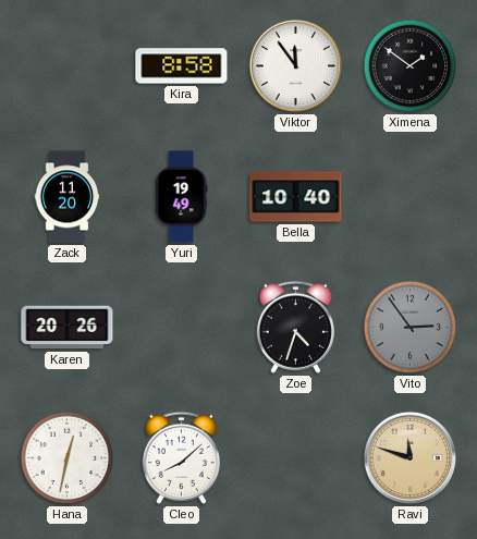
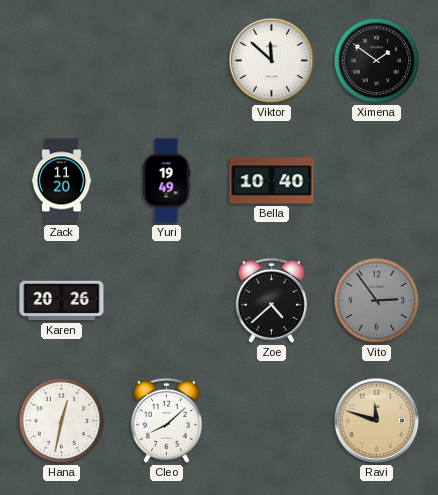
Kira: 8:58 -> none (182, 66)
Viktor: 11:54 -> 11:52 (272, 61)
Zoe: 4:33 -> 4:38 (271, 300)
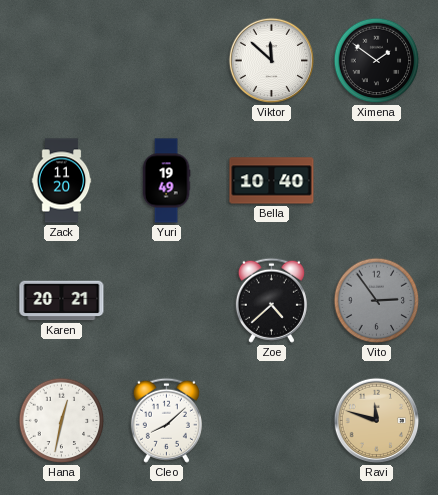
Karen: 20:26 -> 20:21 (62, 301)
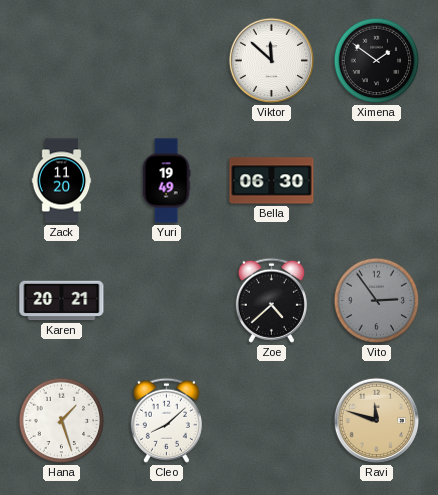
Bella: 10:40 -> 06:30 (272, 181)
Hana: 12:32 -> 1:27 (62, 421)
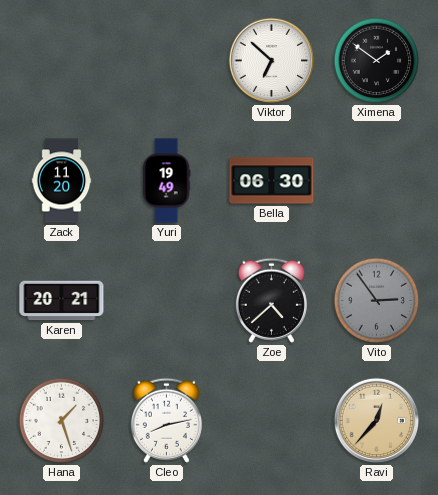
Viktor: 11:52 -> 6:52 (272, 61)
Cleo: 8:08 -> 8:13 (166, 420)
Ravi: 11:48 -> 12:37 (377, 421)
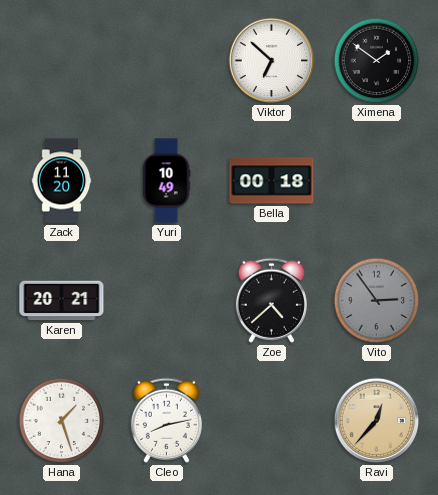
Yuri: 19:49 -> 10:49 (166, 181)
Bella: 06:30 -> 00:18 (272, 181)
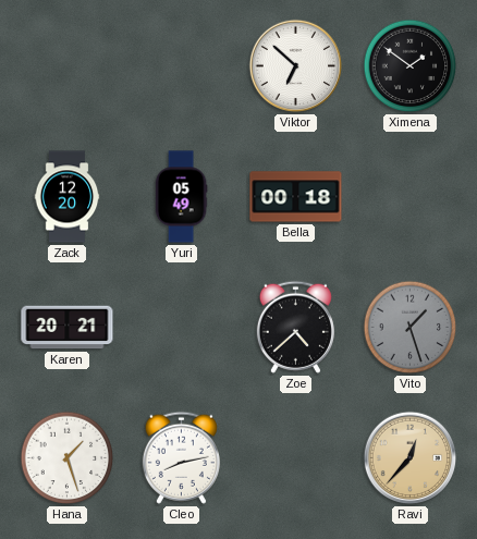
Zack: 11:20 -> 12:20 (68, 197)
Yuri: 10:49 -> 05:49 (181, 197)
Vito: 2:54 -> 1:27 (411, 328)
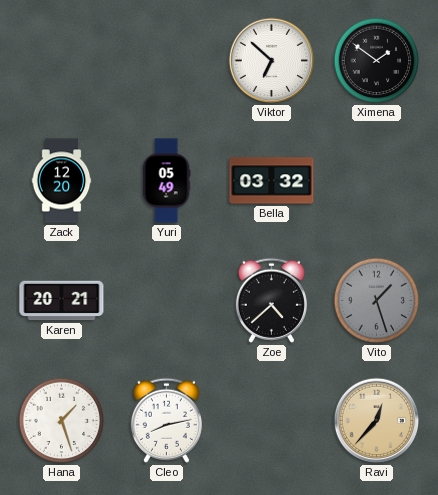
Bella: 00:18 -> 03:32 (272, 181)
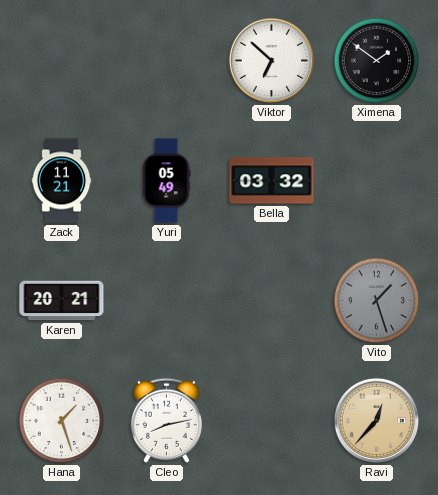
Zack: 12:20 -> 11:21 (62, 181)
Zoe: 4:38 -> none (271, 300)
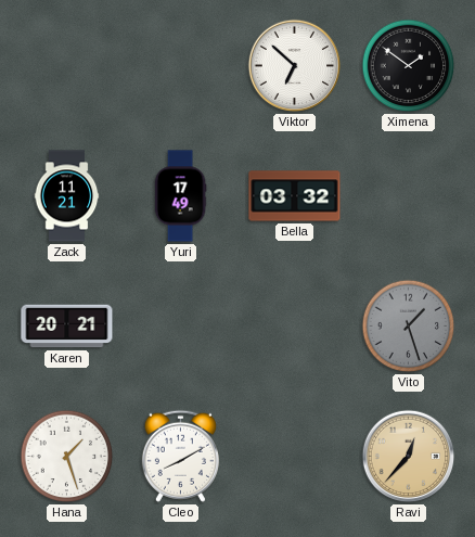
Yuri: 05:49 -> 17:49 (180, 196)
Cleo: 8:13 -> 8:10 (180, 456)
